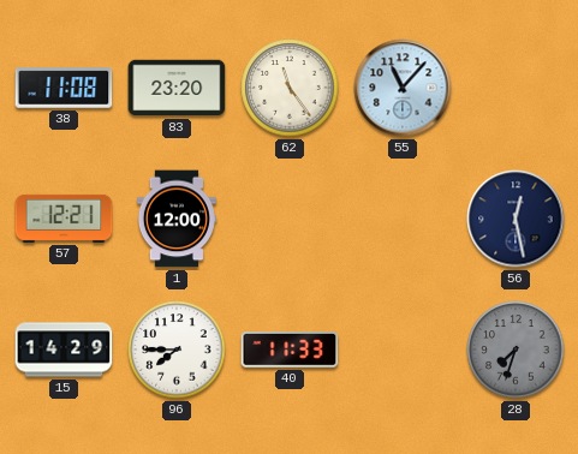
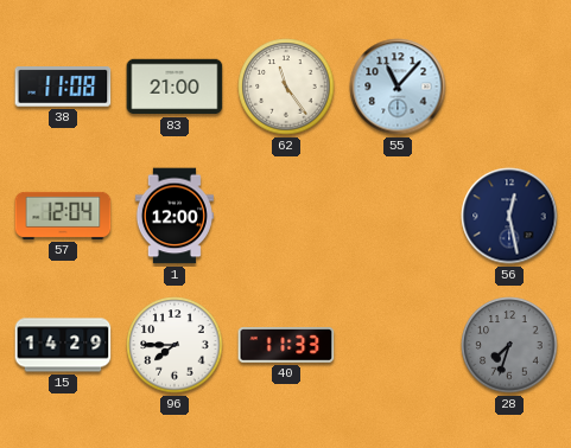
83: 23:20 -> 21:00 (175, 87)
57: 12:21 -> 12:04 (63, 216)
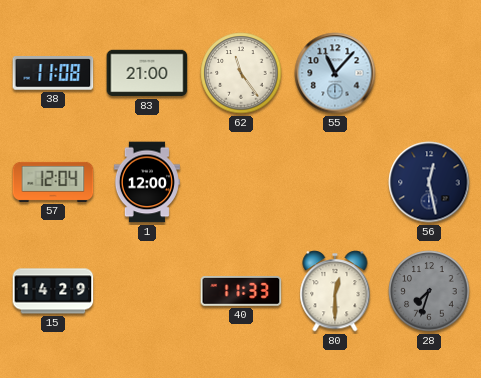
96: 7:45 -> none (175, 345)
80: none -> 12:30 (335, 291)
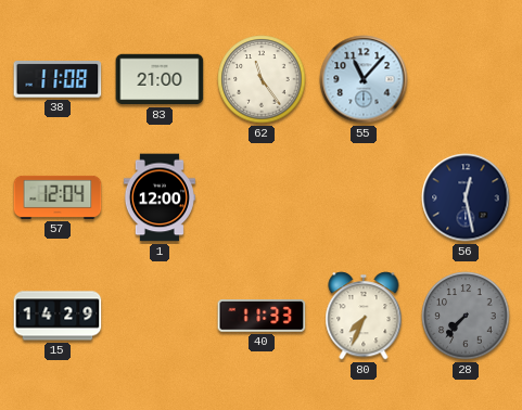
80: 12:30 -> 7:34 (364, 316)
28: 7:33 -> 7:37 (466, 316)
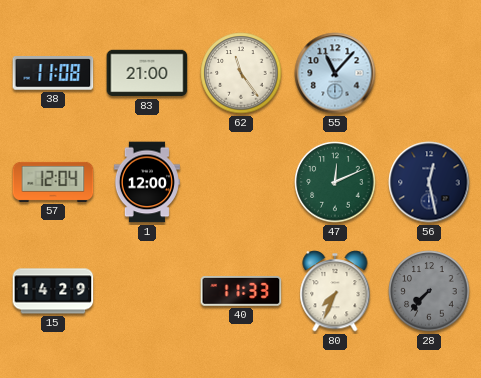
47: none -> 12:11 (335, 182)
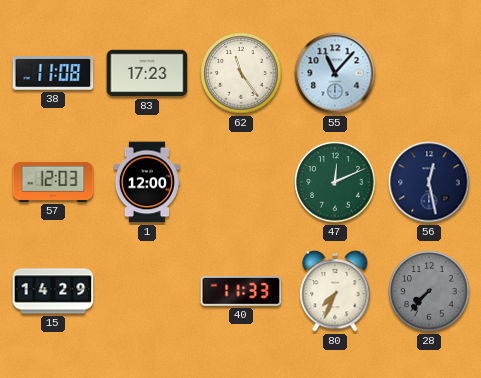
83: 21:00 -> 17:23 (147, 73)
57: 12:04 -> 12:03 (53, 182)
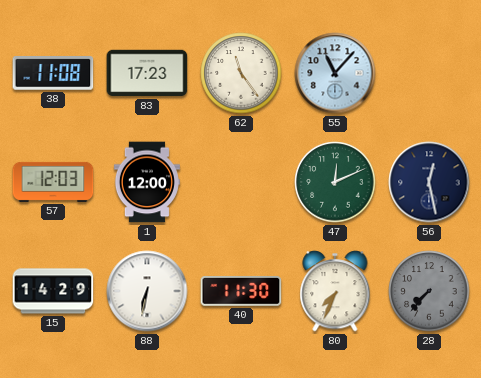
88: none -> 6:32 (147, 291)
40: 11:33 -> 11:30 (241, 292)
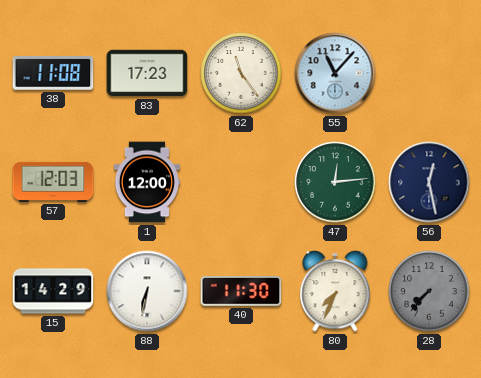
47: 12:11 -> 12:14 (335, 182)
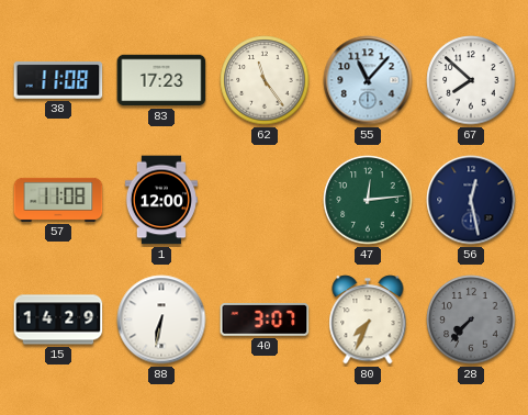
67: none -> 7:52 (471, 80)
57: 12:03 -> 11:08 (58, 200)
40: 11:30 -> 3:07 (265, 321)
